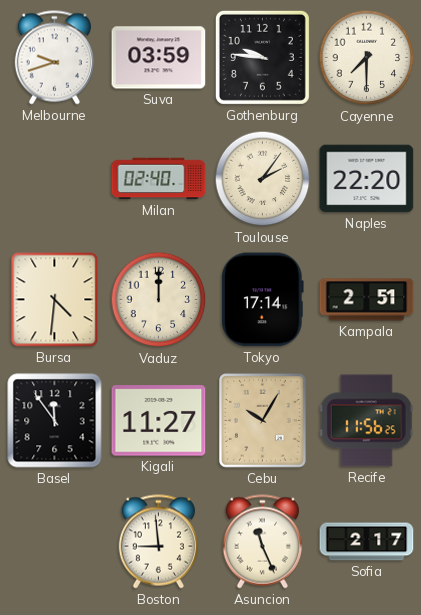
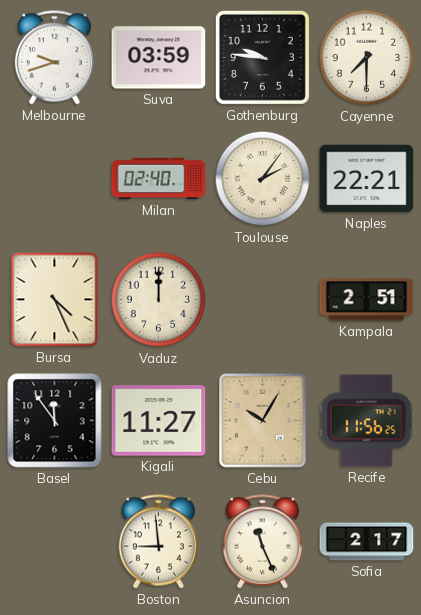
Naples: 22:20 -> 22:21 (367, 179)
Bursa: 4:31 -> 4:26 (55, 300)
Tokyo: 17:14 -> none (263, 300)
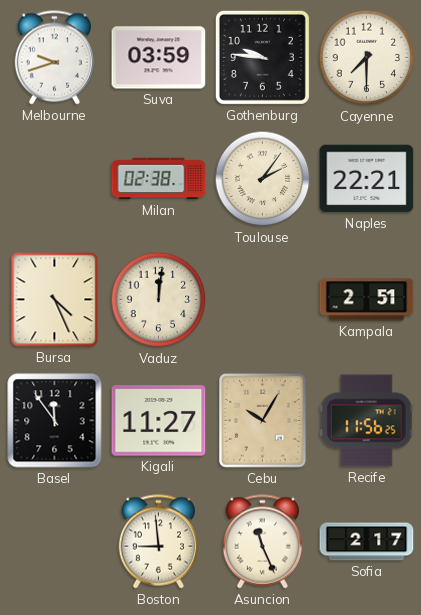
Milan: 02:40 -> 02:38 (159, 179)
Vaduz: 12:00 -> 12:01 (159, 300)
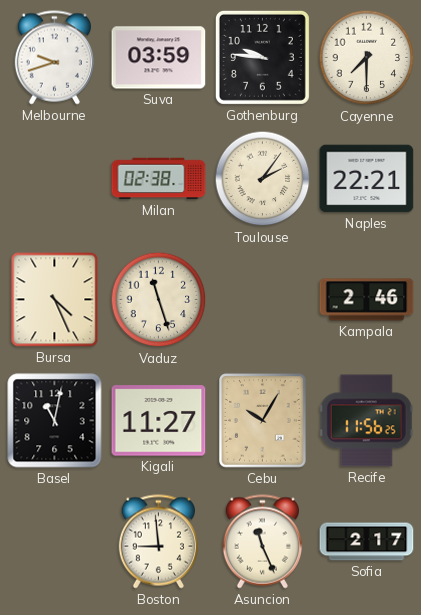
Vaduz: 12:01 -> 11:27 (159, 300)
Kampala: 2:51 -> 2:46 (367, 300)
Basel: 11:54 -> 11:02 (55, 421)
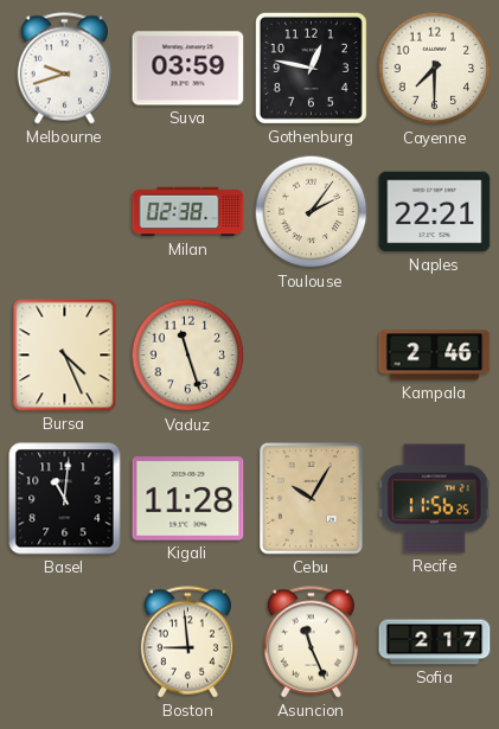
Gothenburg: 9:46 -> 12:47 (311, 68)
Basel: 11:02 -> 11:01 (65, 499)
Kigali: 11:27 -> 11:28 (188, 499)
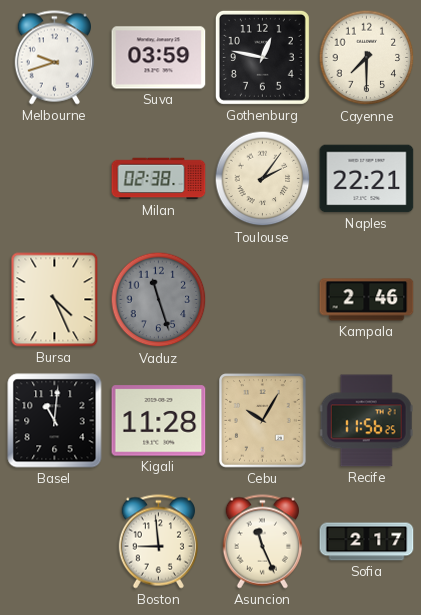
Vaduz dial: cream -> grey (159, 300)
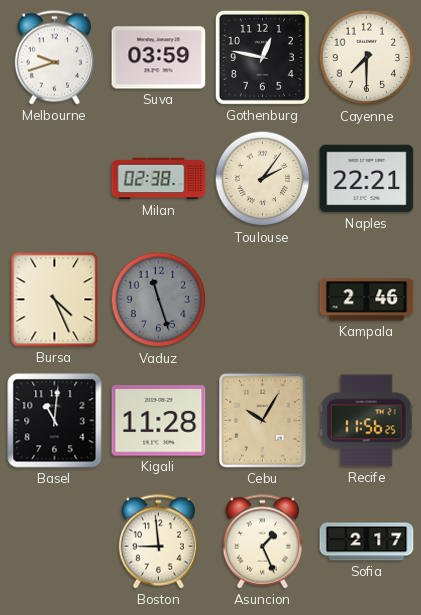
Asuncion: 11:26 -> 1:26 (262, 542)
